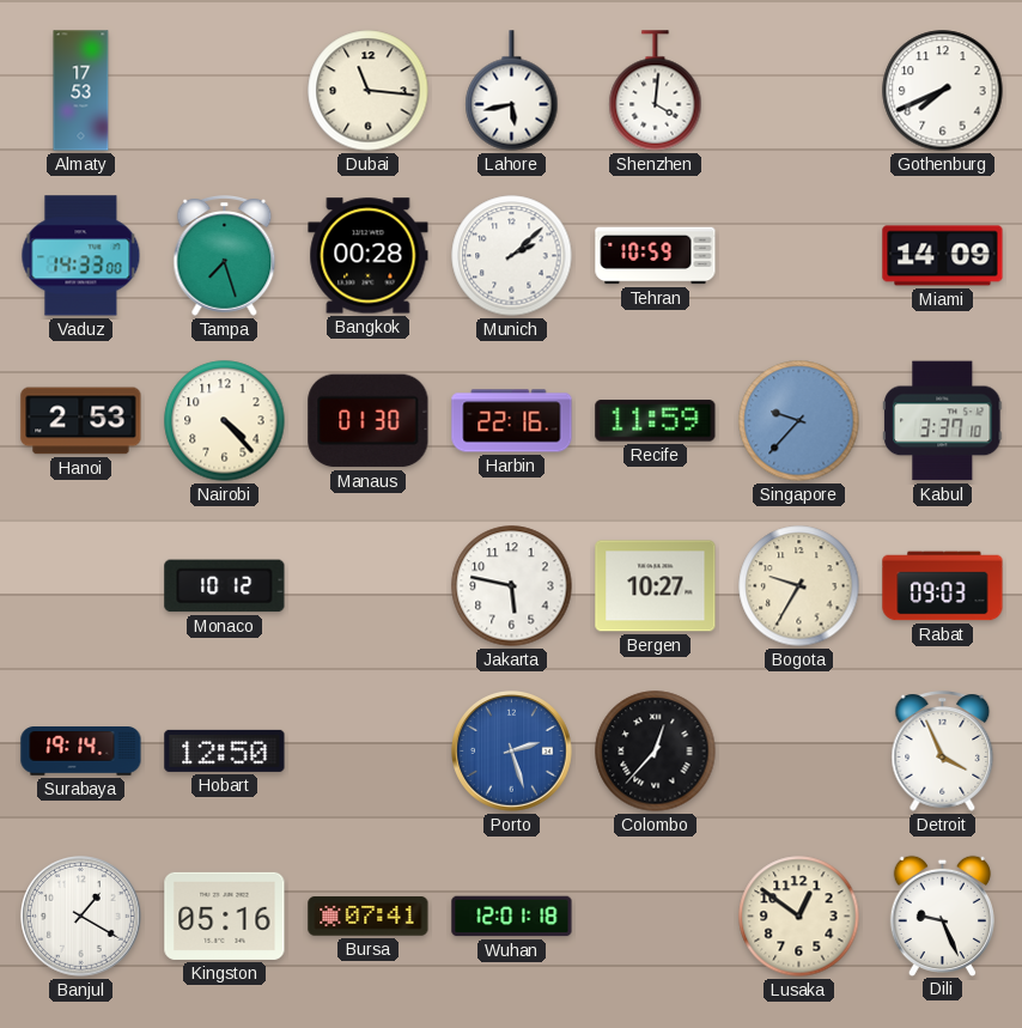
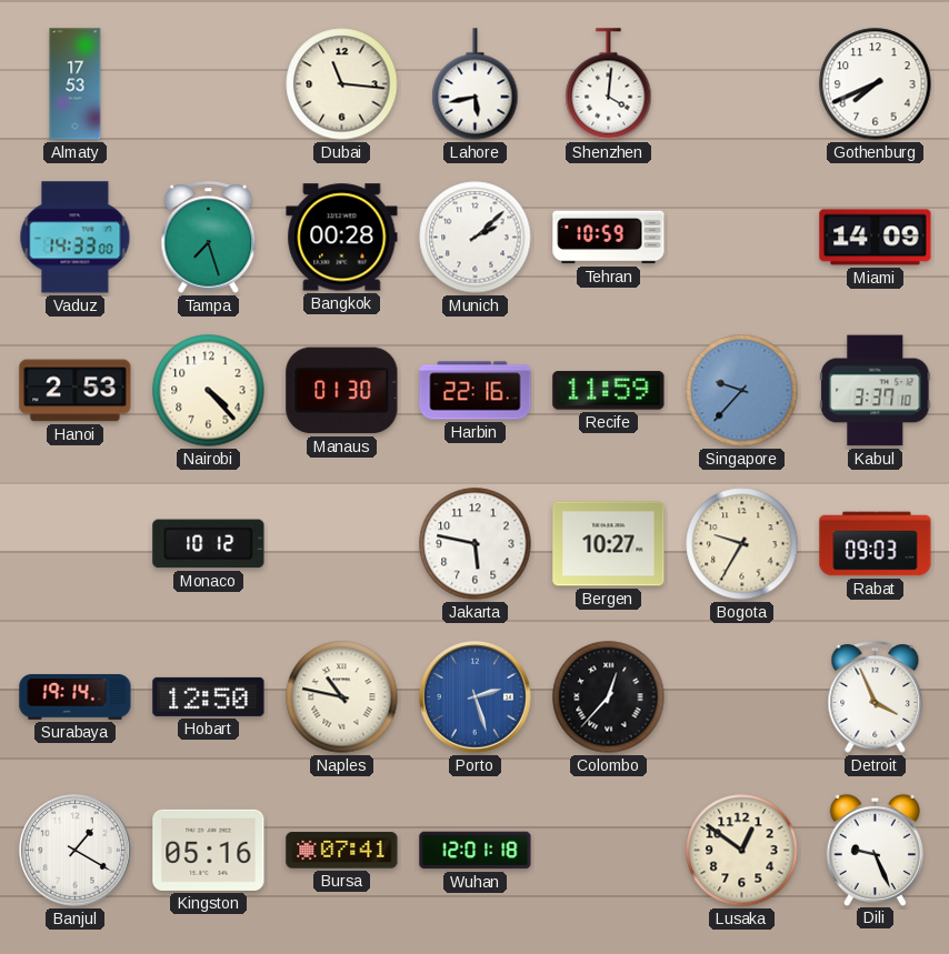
Naples: none -> 10:47 (342, 697)
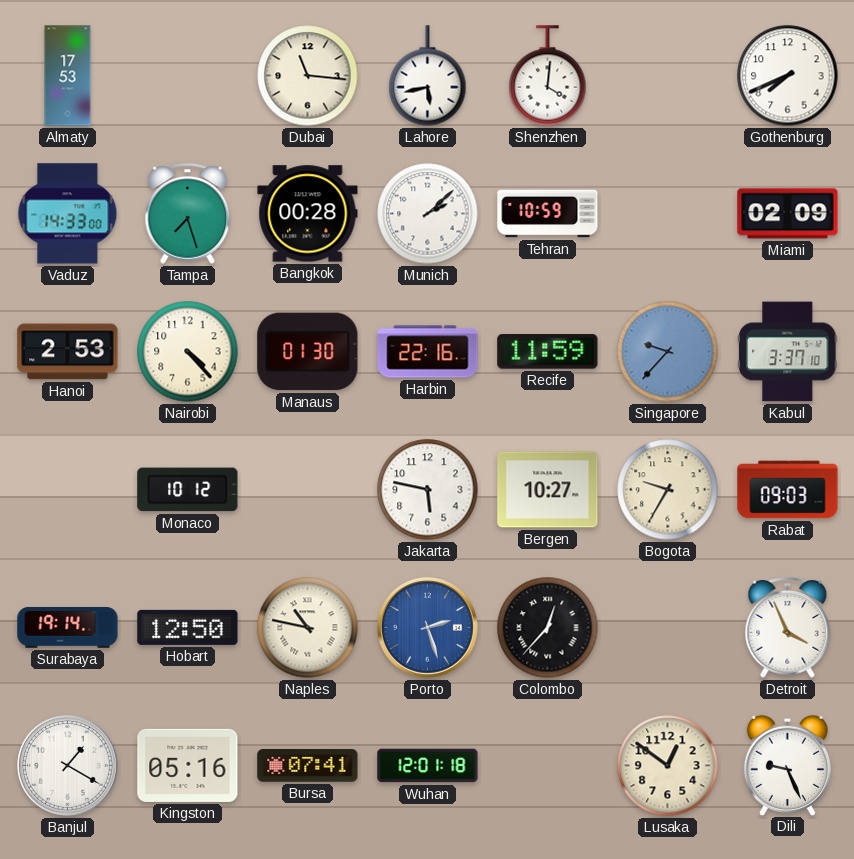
Miami: 14:09 -> 02:09 (788, 214)
